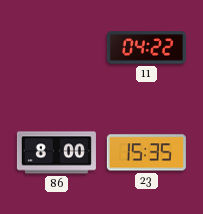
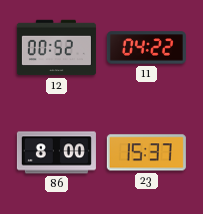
12: none -> 00:52 (56, 48)
23: 15:35 -> 15:37 (146, 153)
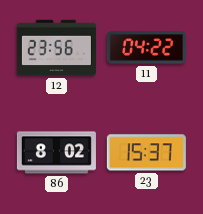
12: 00:52 -> 23:56 (56, 48)
86: 8:00 -> 8:02 (56, 153)
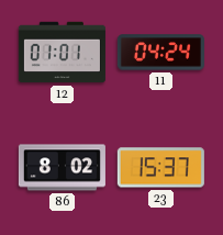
12: 23:56 -> 01:01 (62, 53)
11: 04:22 -> 04:24 (160, 53)
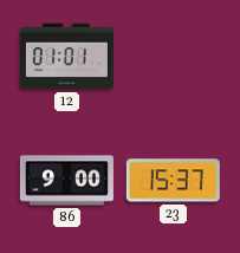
11: 04:24 -> none (160, 53)
86: 8:02 -> 9:00 (66, 181)
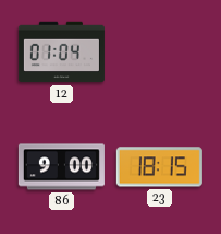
12: 01:01 -> 01:04 (61, 52)
23: 15:37 -> 18:15 (159, 167)
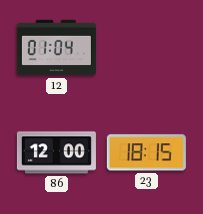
86: 9:00 -> 12:00 (56, 153)
